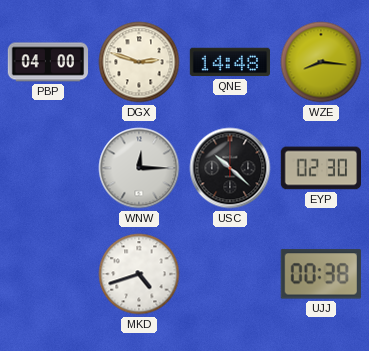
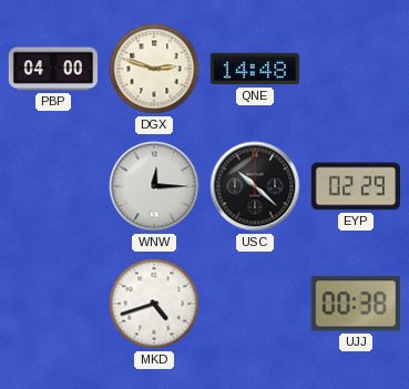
WZE: 8:16 -> none (321, 62)
EYP: 02:30 -> 02:29 (355, 186)
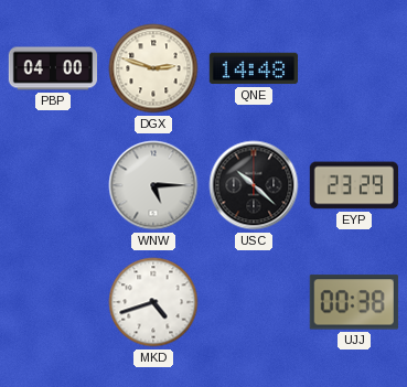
WNW: 12:15 -> 5:15 (153, 185)
EYP: 02:29 -> 23:29 (353, 185)
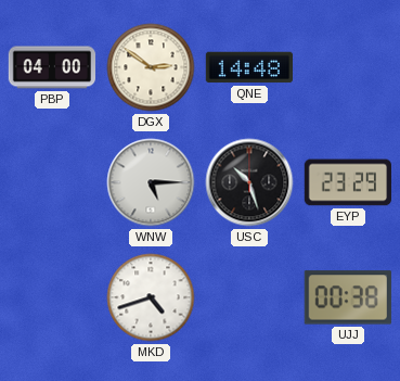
DGX: 2:48 -> 2:51 (151, 67)
USC: 10:22 -> 10:27 (249, 182)
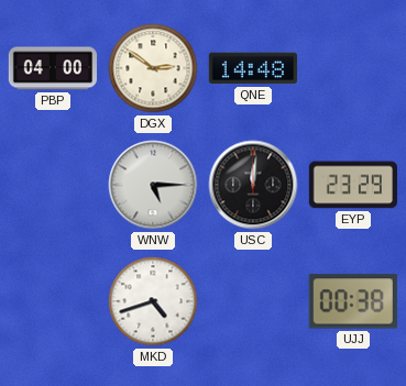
USC: 10:27 -> 12:01 (253, 185)
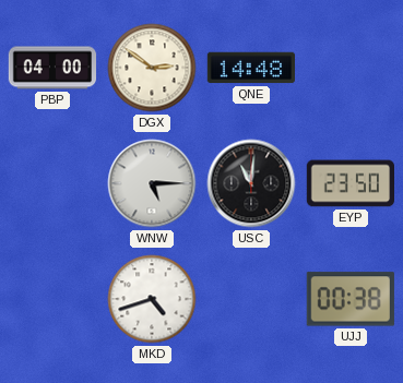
USC: 12:01 -> 11:01 (251, 183)
EYP: 23:29 -> 23:50 (349, 183)
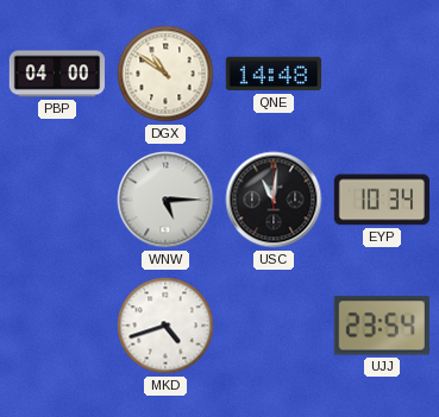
DGX: 2:51 -> 10:51 (165, 74)
EYP: 23:50 -> 10:34 (381, 200)
UJJ: 00:38 -> 23:54 (382, 326)
